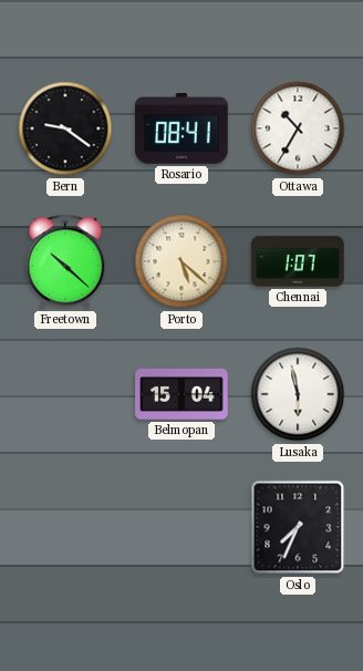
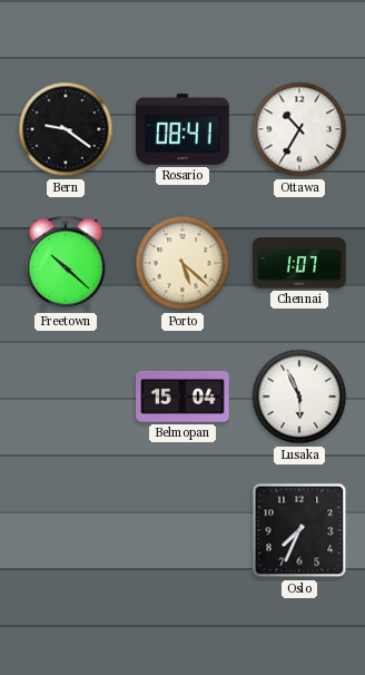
Lusaka: 5:58 -> 5:56 (299, 397)
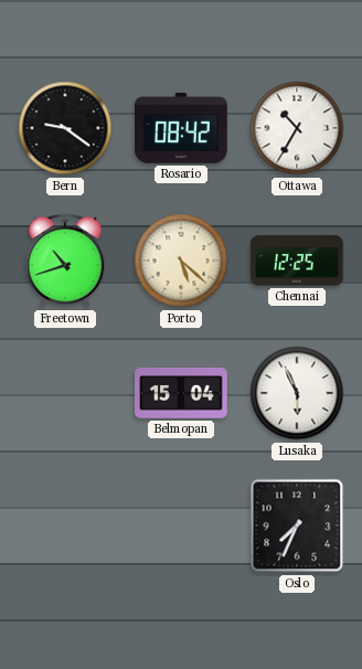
Rosario: 08:41 -> 08:42 (181, 129)
Freetown: 10:22 -> 10:42 (65, 261)
Chennai: 1:07 -> 12:25 (297, 261)
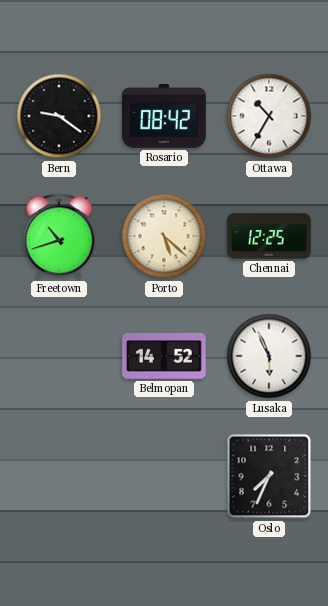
Belmopan: 15:04 -> 14:52 (164, 356)
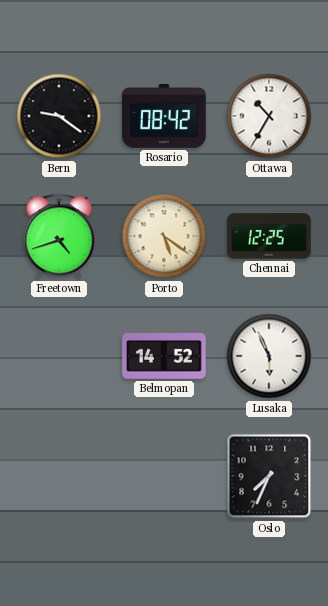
Freetown: 10:42 -> 4:42 (59, 236)
Porto: 5:22 -> 5:21 (164, 236)
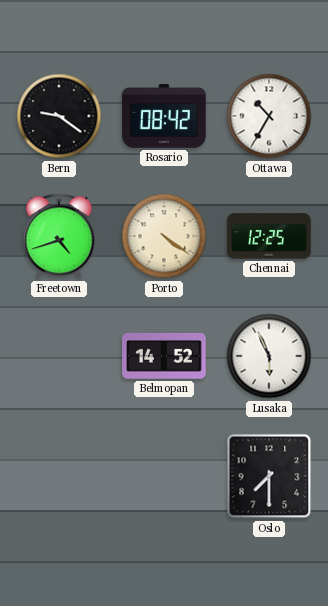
Porto: 5:21 -> 4:21 (164, 236)
Oslo: 7:34 -> 7:30 (269, 476)
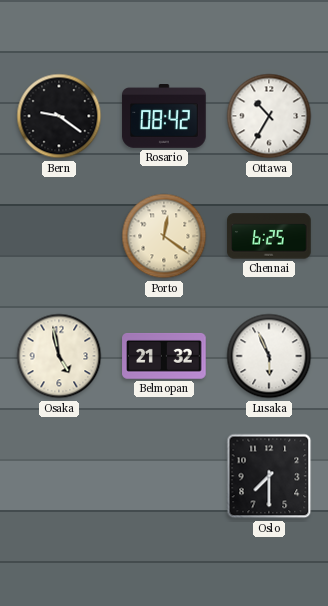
Freetown: 4:42 -> none (59, 236)
Porto: 4:21 -> 12:21 (164, 236)
Chennai: 12:25 -> 6:25 (269, 236)
Osaka: none -> 4:58 (59, 356)
Belmopan: 14:52 -> 21:32 (164, 356)
